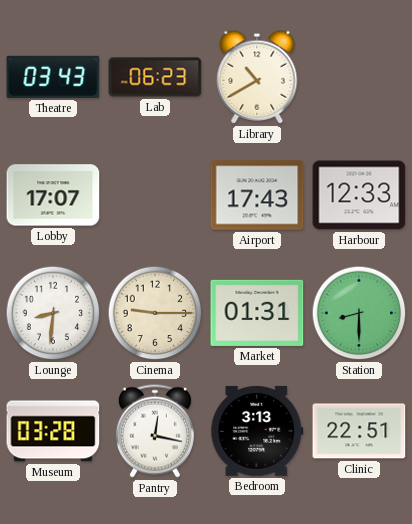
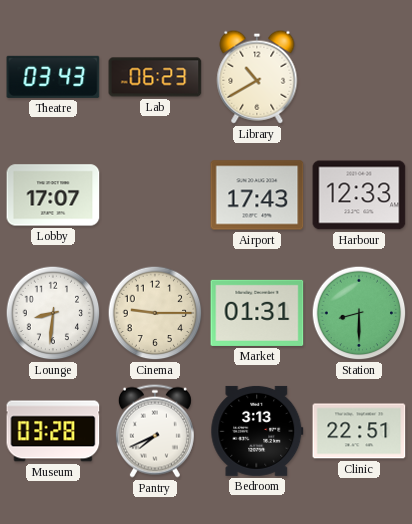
Pantry: 12:17 -> 7:41 (155, 431)
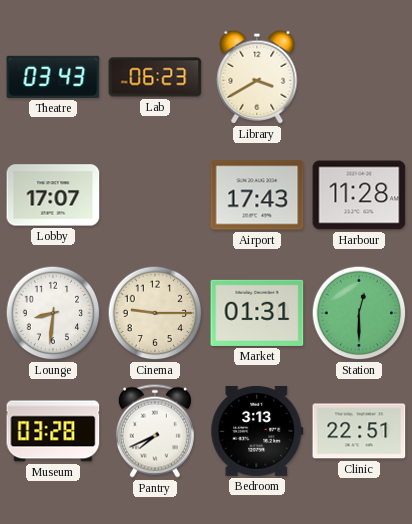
Library: 10:40 -> 3:40 (257, 77)
Harbour: 12:33 -> 11:28 (359, 195)
Station: 8:30 -> 12:30 (359, 313)
